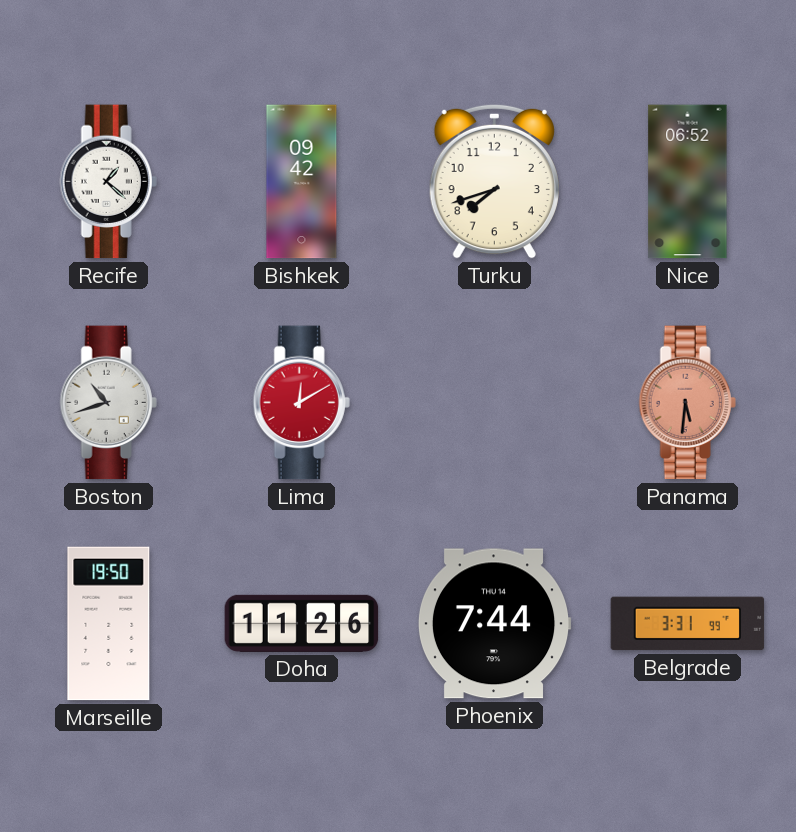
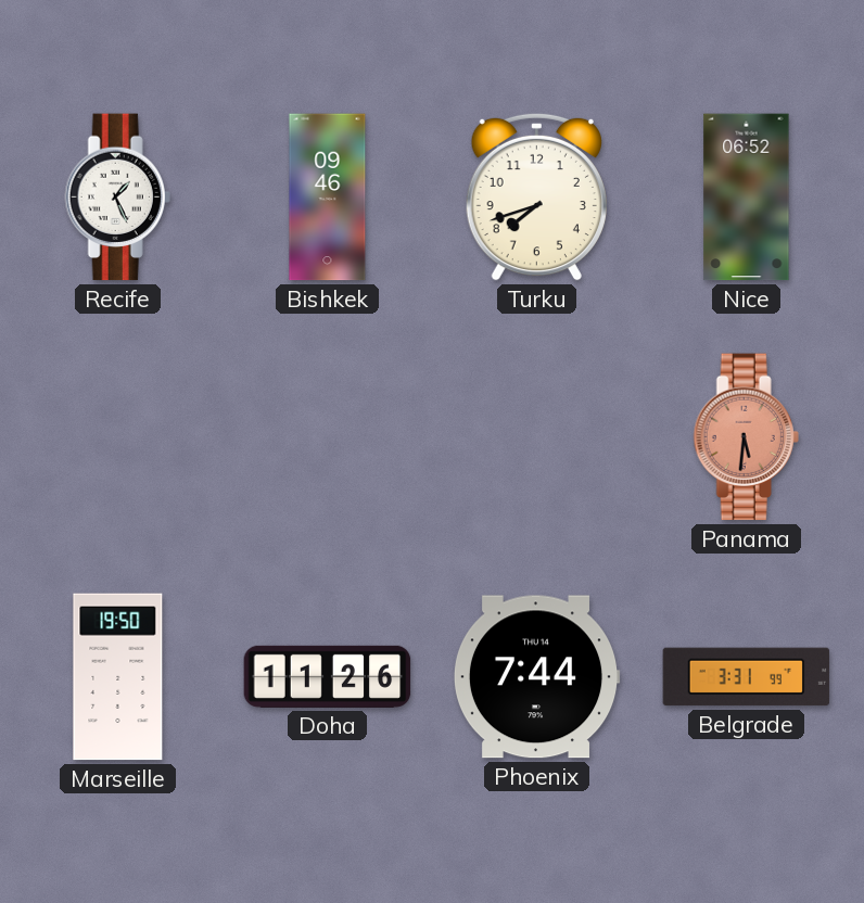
Recife: 1:22 -> 1:26 (117, 198)
Bishkek: 09:42 -> 09:46 (328, 198)
Boston: 10:42 -> none (108, 403)
Lima: 12:10 -> none (301, 403)
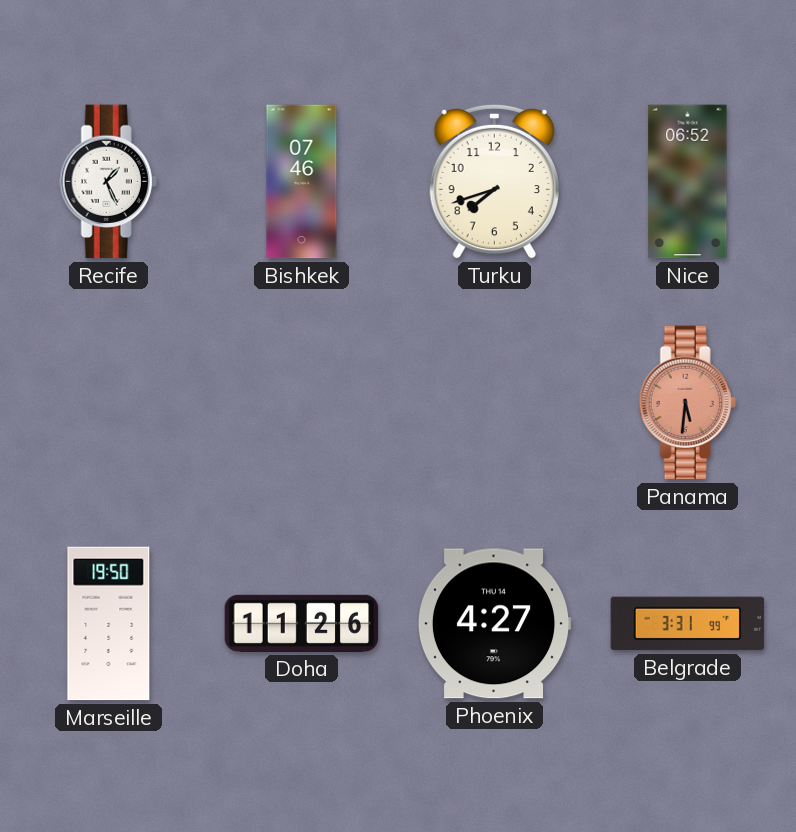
Bishkek: 09:46 -> 07:46 (302, 182)
Phoenix: 7:44 -> 4:27 (494, 624)
